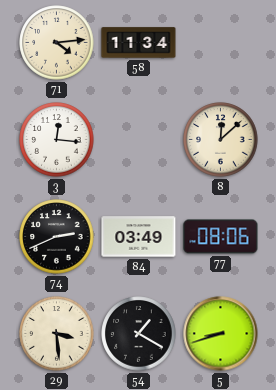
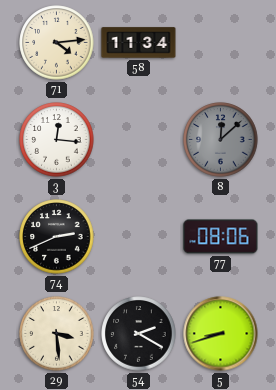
8 dial: cream -> grey (221, 140)
84: 03:49 -> none (139, 237)
54: 1:20 -> 2:20 (139, 334)
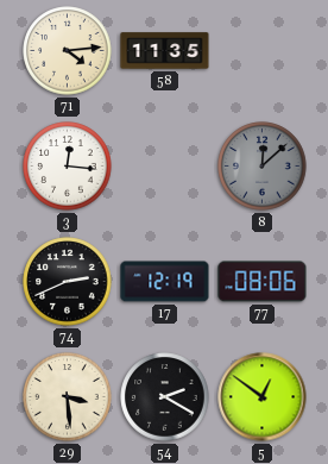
58: 11:34 -> 11:35 (165, 51)
17: none -> 12:19 (165, 282)
5: 8:42 -> 12:51 (263, 397)
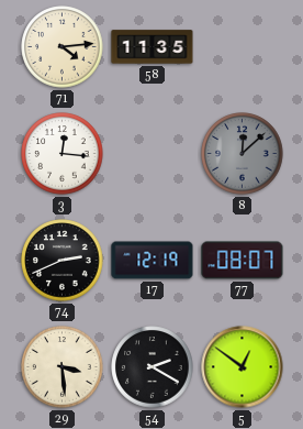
77: 08:06 -> 08:07 (243, 261)
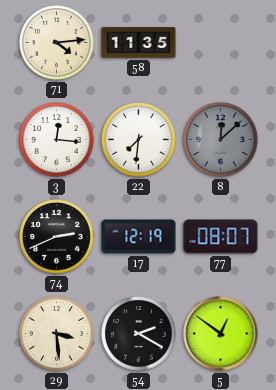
22: none -> 7:31 (139, 140)
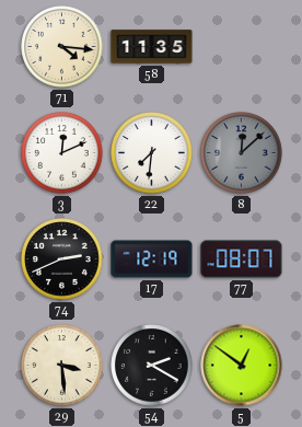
71: 4:14 -> 4:16 (62, 47)
3: 12:16 -> 12:11 (62, 153)
